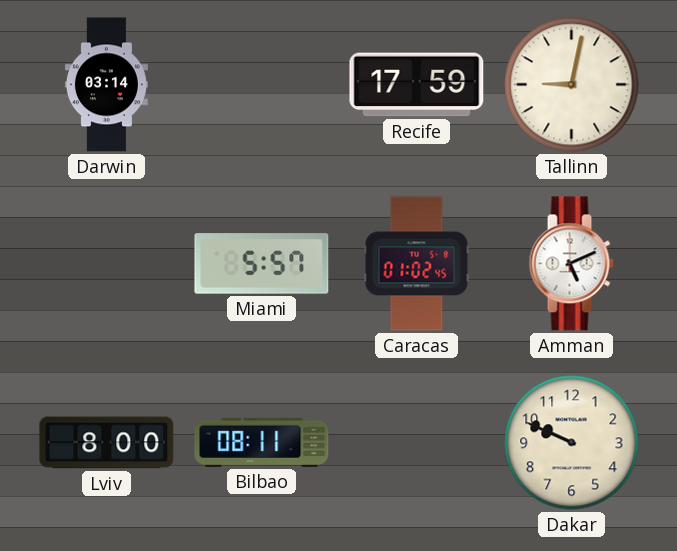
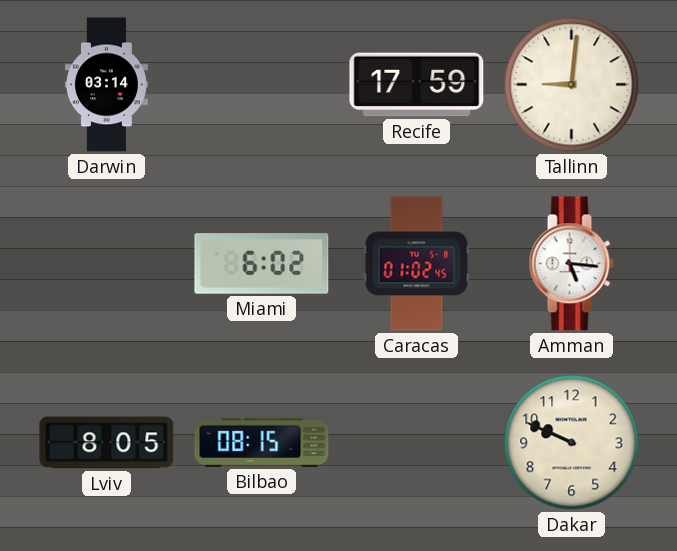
Tallinn: 9:02 -> 9:01 (572, 85)
Miami: 5:57 -> 6:02 (262, 264)
Amman: 5:11 -> 5:16 (571, 264)
Lviv: 8:00 -> 8:05 (107, 443)
Bilbao: 08:11 -> 08:15 (262, 442)
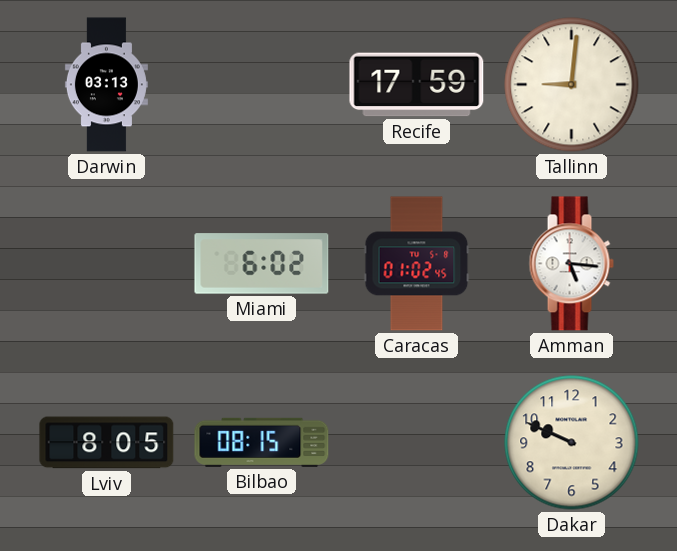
Darwin: 03:14 -> 03:13 (106, 85)
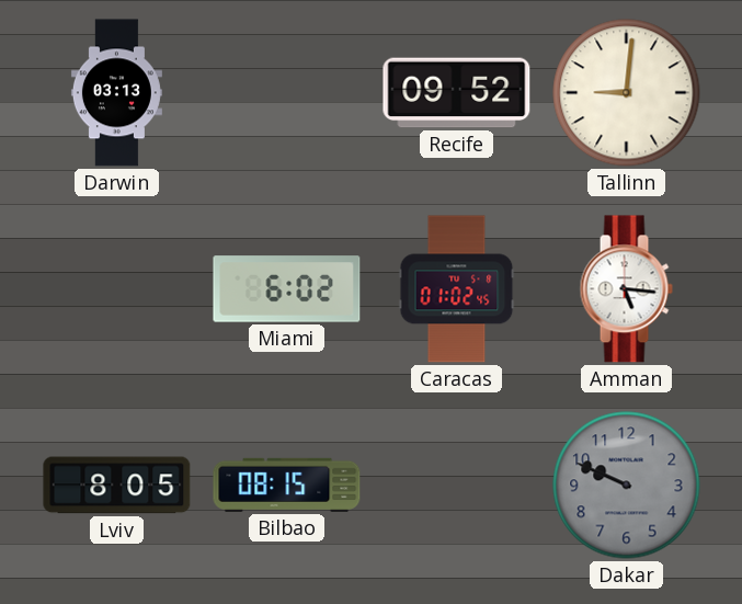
Recife: 17:59 -> 09:52 (457, 93)
Dakar dial: cream -> grey (627, 486)
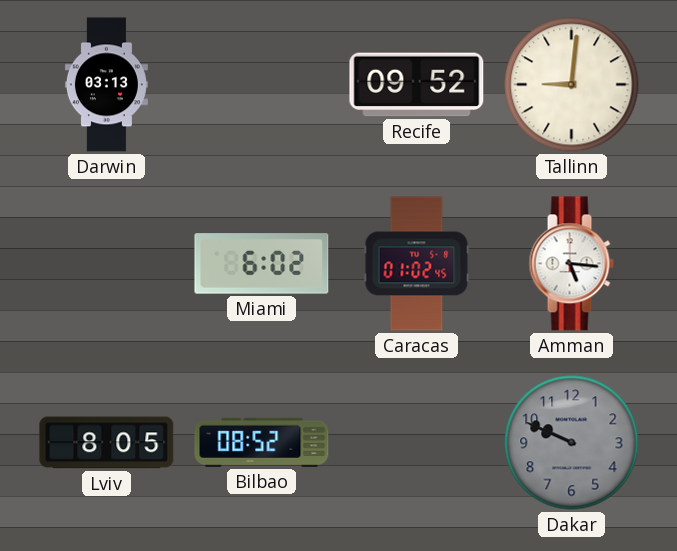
Bilbao: 08:15 -> 08:52 (262, 442)
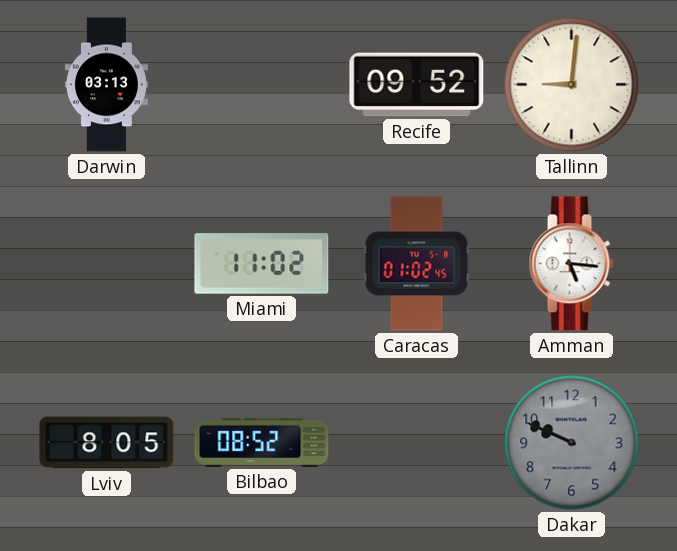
Miami: 6:02 -> 11:02 (262, 264)
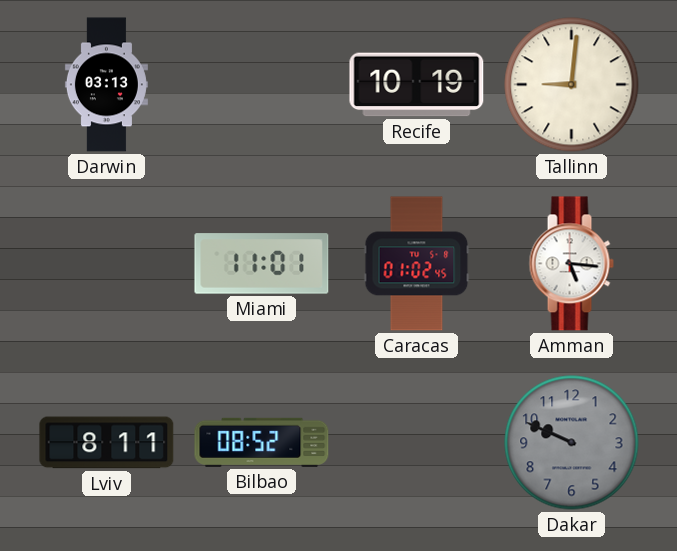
Recife: 09:52 -> 10:19 (417, 85)
Miami: 11:02 -> 11:01 (262, 264)
Lviv: 8:05 -> 8:11 (107, 443)
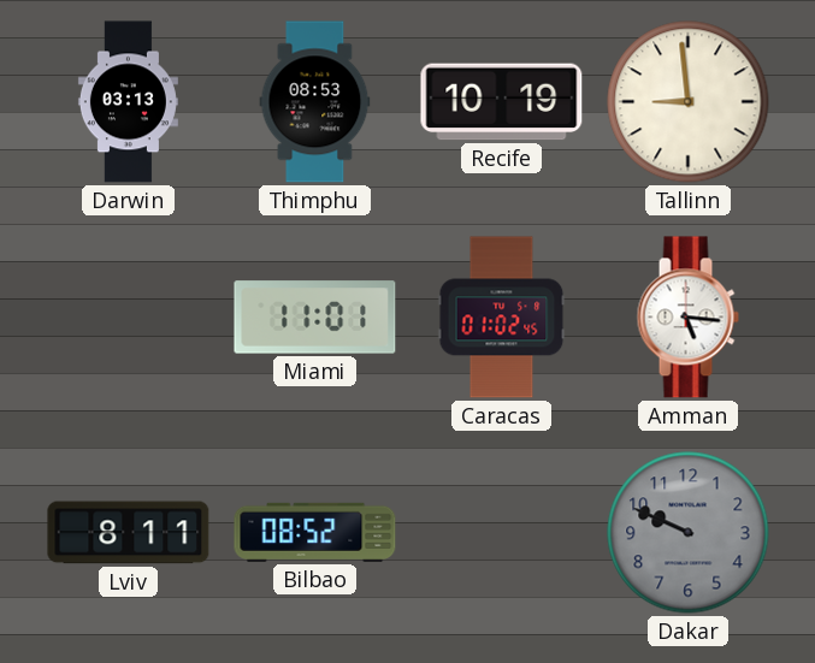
Thimphu: none -> 08:53 (315, 102)
Tallinn: 9:01 -> 8:59 (689, 102)
